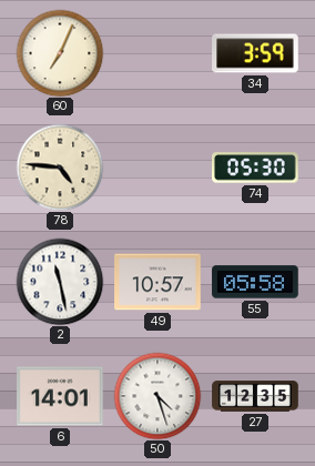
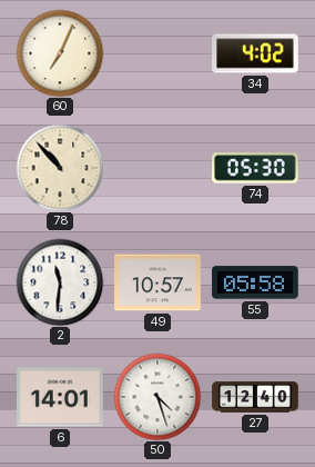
34: 3:59 -> 4:02 (255, 53)
78: 4:46 -> 10:53 (60, 168)
2: 11:28 -> 11:31 (60, 282)
27: 12:35 -> 12:40 (255, 397)
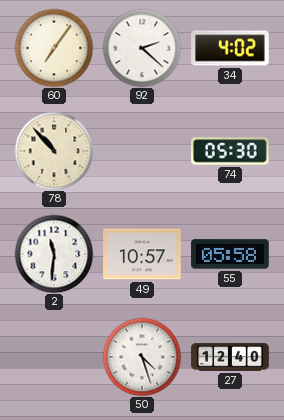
60: 7:04 -> 7:06 (54, 48)
92: none -> 2:22 (142, 48)
6: 14:01 -> none (60, 397)
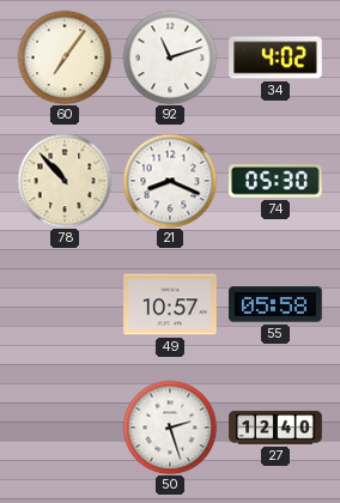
92: 2:22 -> 11:12 (170, 57)
21: none -> 8:19 (170, 181)
2: 11:31 -> none (54, 254)
50: 4:27 -> 2:27 (170, 428)
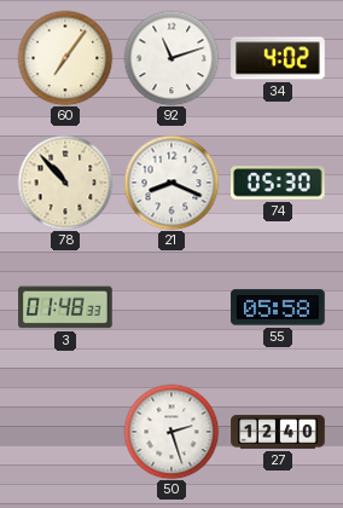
3: none -> 01:48 (65, 307)
49: 10:57 -> none (170, 304)
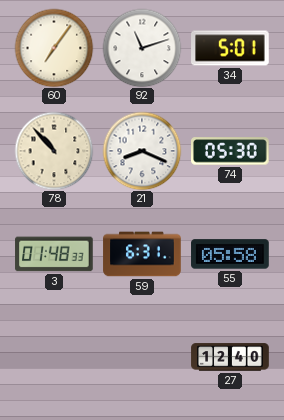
34: 4:02 -> 5:01 (230, 48)
59: none -> 6:31 (142, 254)
50: 2:27 -> none (171, 432)
